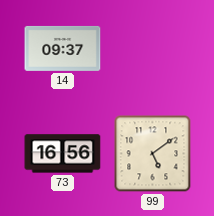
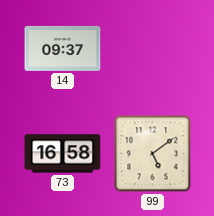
73: 16:56 -> 16:58 (63, 154)
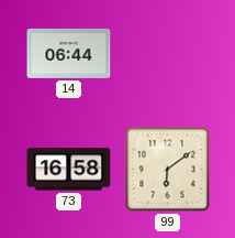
14: 09:37 -> 06:44 (69, 53)
99: 5:09 -> 6:09 (168, 170)
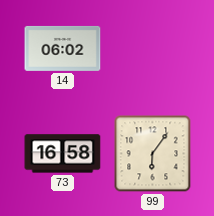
14: 06:44 -> 06:02 (63, 48)
99: 6:09 -> 6:06 (153, 154)
